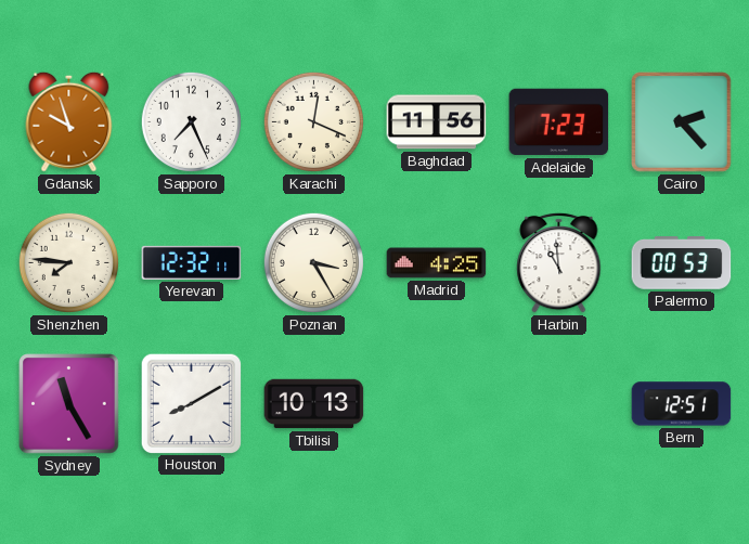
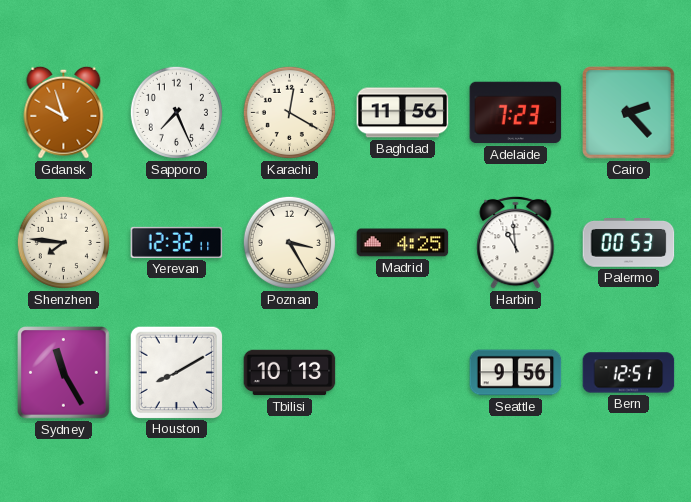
Karachi: 12:19 -> 12:20 (289, 112)
Seattle: none -> 9:56 (516, 373)
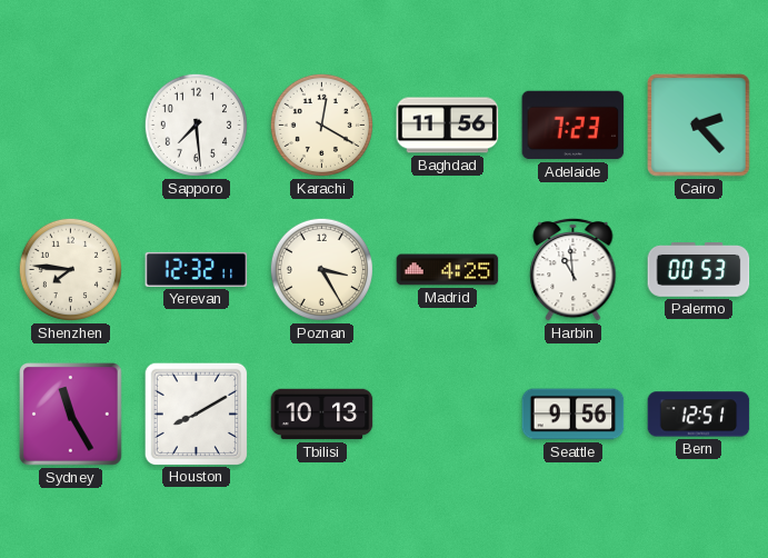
Gdansk: 9:57 -> none (64, 112)
Sapporo: 7:26 -> 7:29 (196, 124)
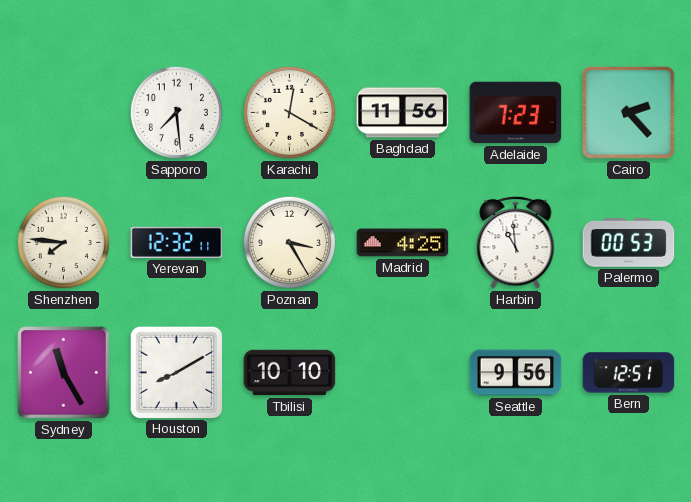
Tbilisi: 10:13 -> 10:10 (290, 373)
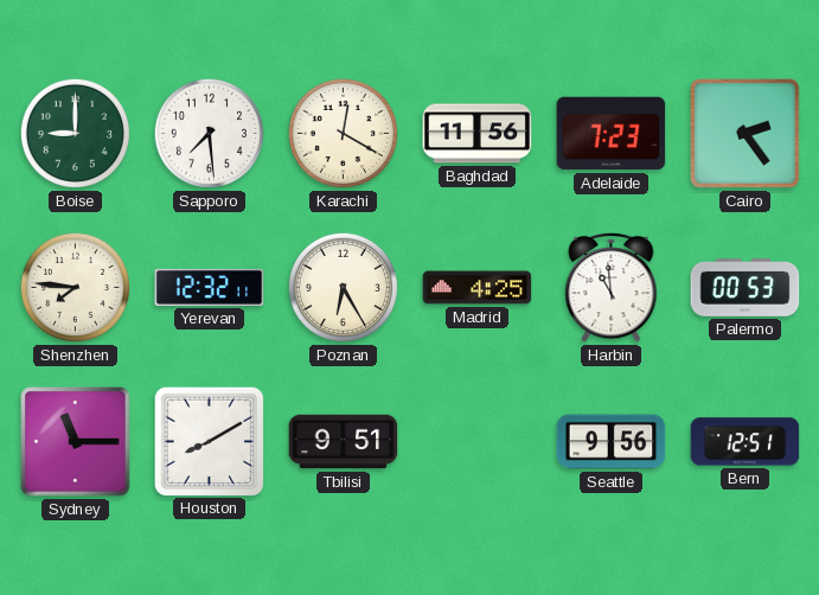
Boise: none -> 9:00 (75, 133)
Cairo: 2:23 -> 2:24 (746, 134)
Poznan: 3:25 -> 6:25 (343, 287)
Sydney: 11:25 -> 11:15 (76, 442)
Tbilisi: 10:10 -> 9:51 (344, 442)
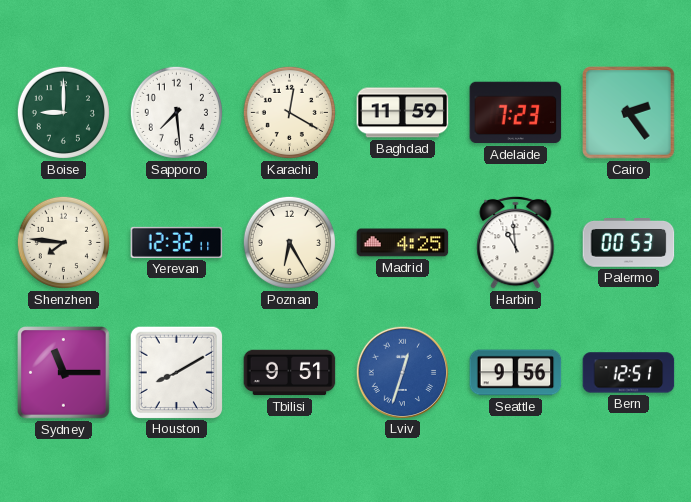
Baghdad: 11:56 -> 11:59 (403, 113)
Lviv: none -> 12:33 (402, 372)
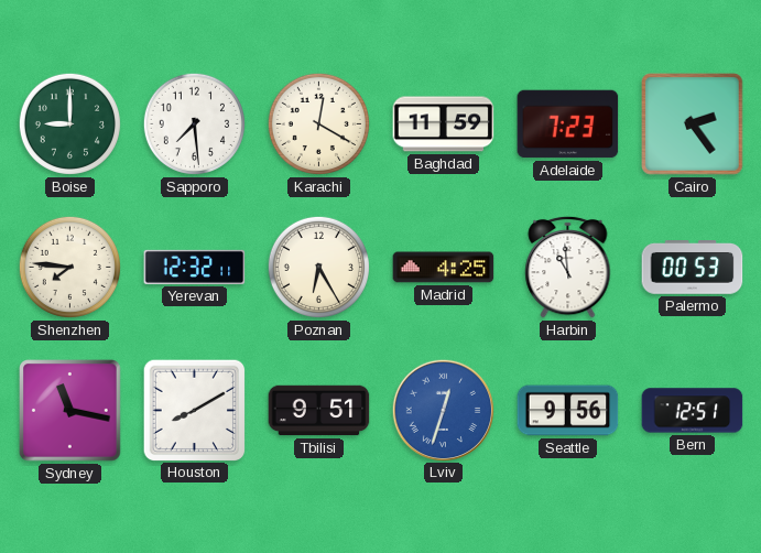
Sydney: 11:15 -> 11:17 (70, 411)
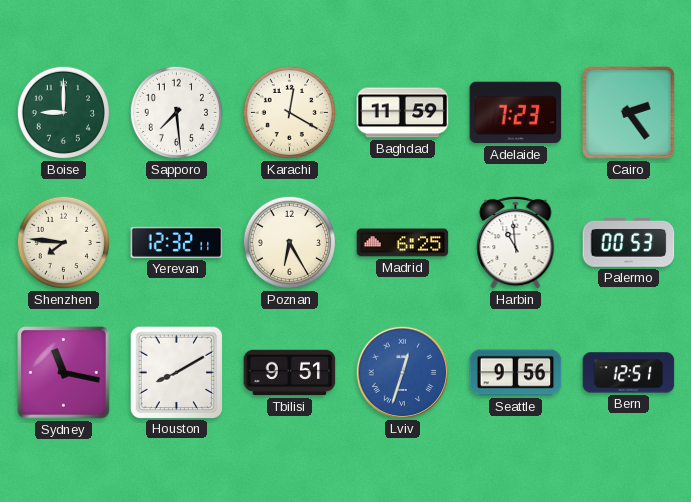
Madrid: 4:25 -> 6:25 (403, 243)
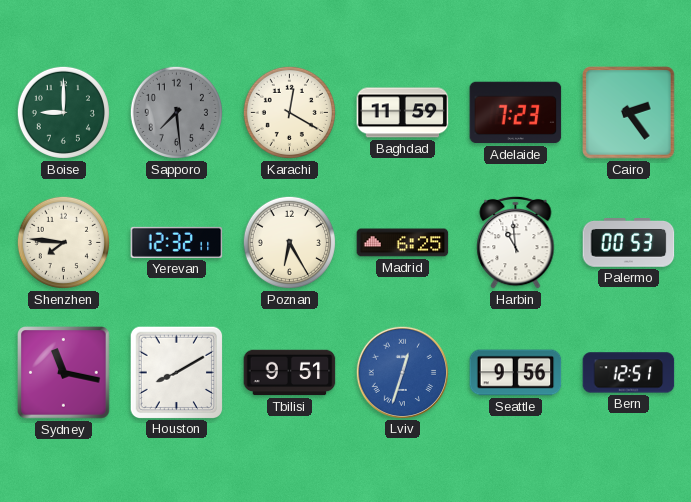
Sapporo dial: white -> grey (176, 112)
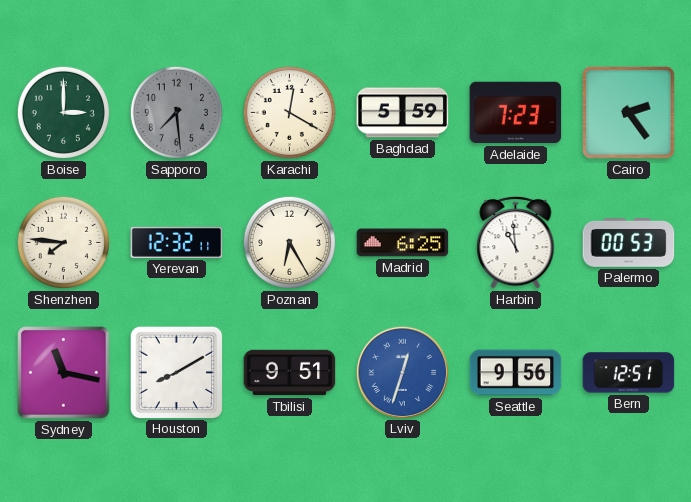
Boise: 9:00 -> 3:00 (63, 112)
Baghdad: 11:59 -> 5:59 (403, 113)
